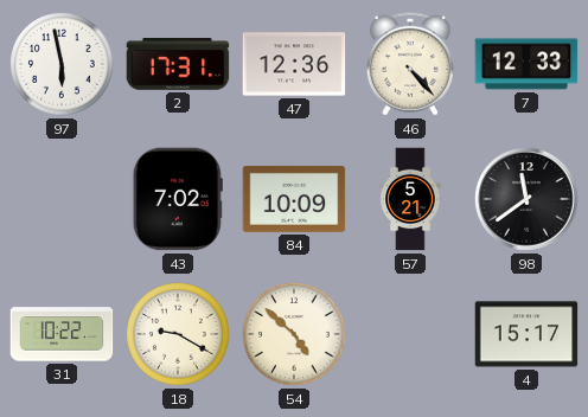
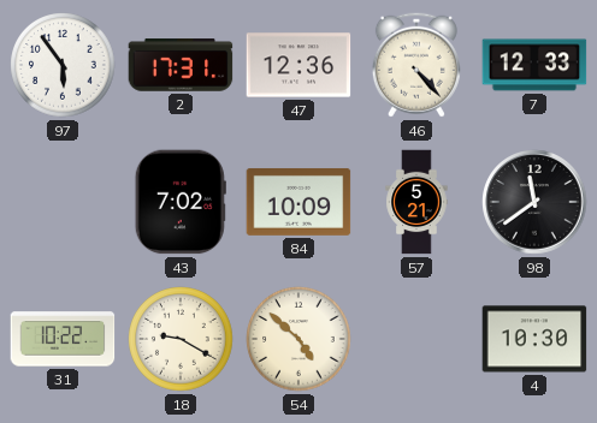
97: 5:58 -> 5:54 (63, 65)
4: 15:17 -> 10:30 (534, 339)
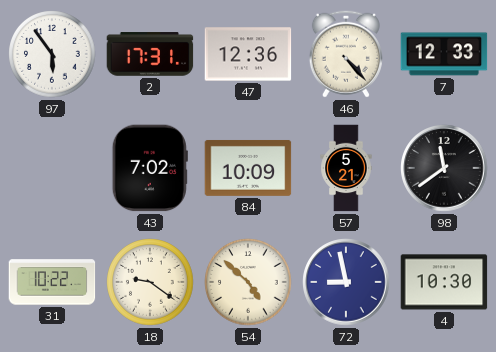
18: 9:20 -> 9:21 (150, 282)
72: none -> 8:58 (346, 282)
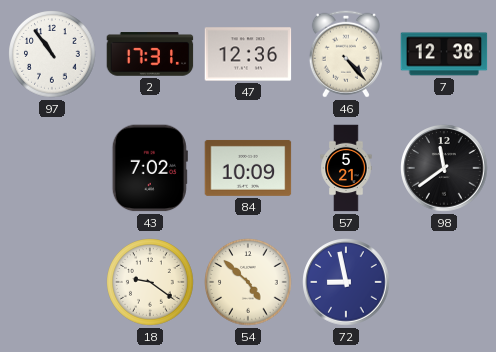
97: 5:54 -> 10:54 (52, 54)
7: 12:33 -> 12:38 (444, 54)
31: 10:22 -> none (52, 282)
4: 10:30 -> none (444, 282)
